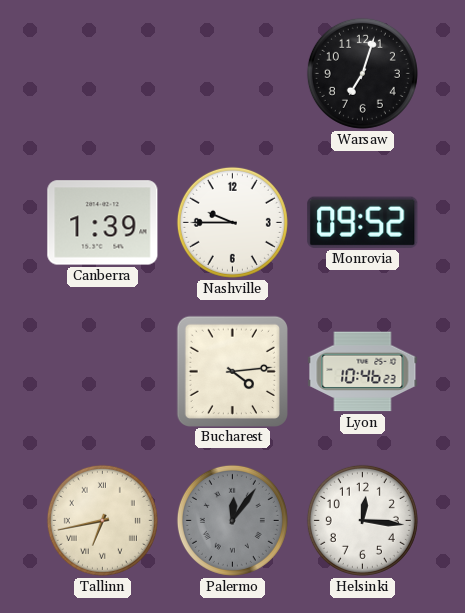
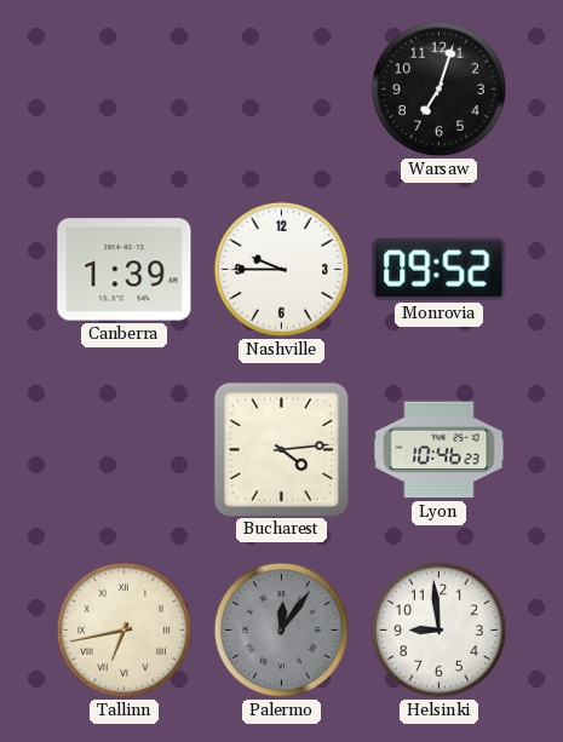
Helsinki: 12:16 -> 8:59 (438, 629)
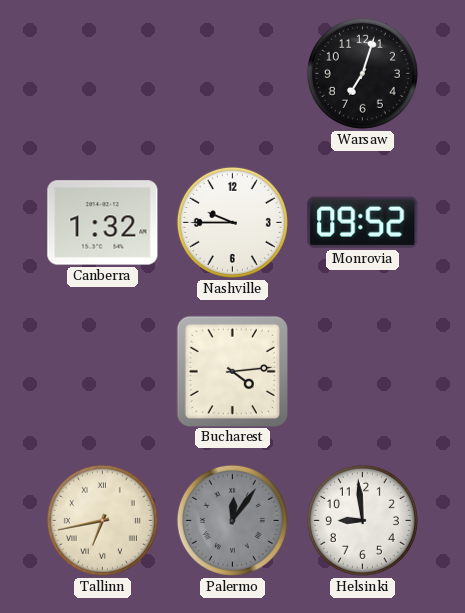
Canberra: 1:39 -> 1:32 (103, 223)
Lyon: 10:46 -> none (440, 450)
